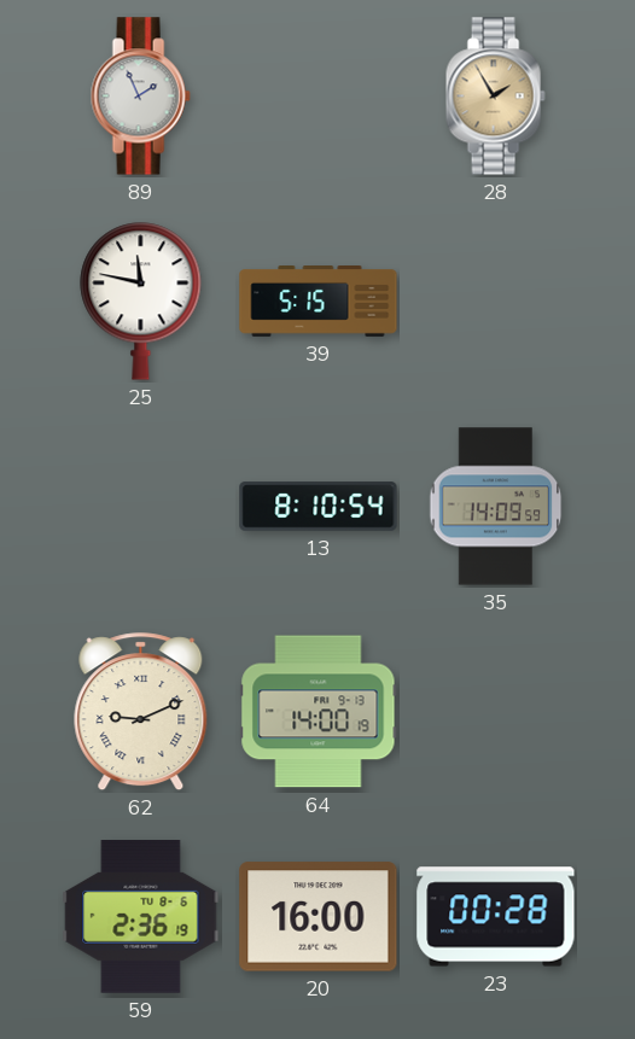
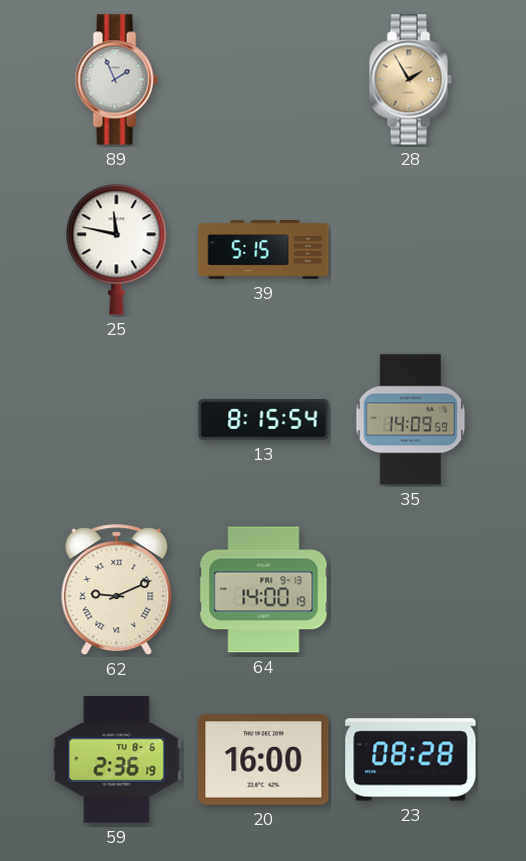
13: 8:10 -> 8:15 (264, 420)
23: 00:28 -> 08:28 (411, 760)
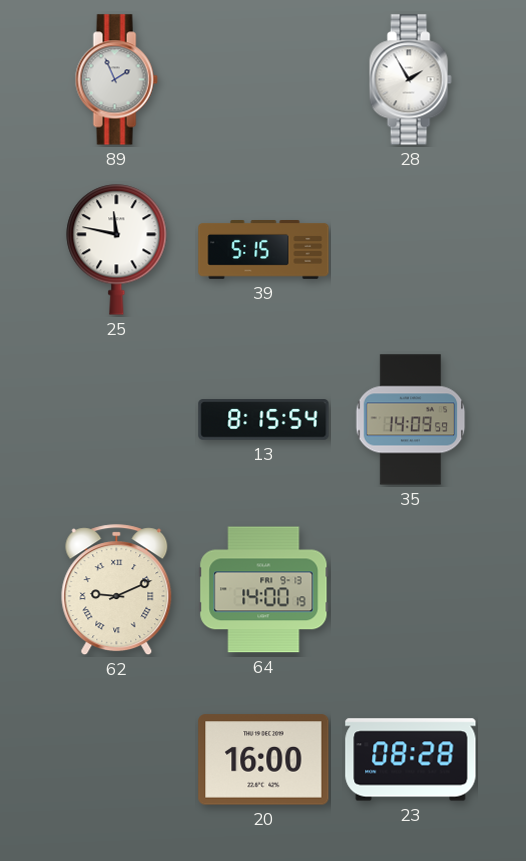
28 dial: champagne -> white (410, 80)
59: 2:36 -> none (117, 760)
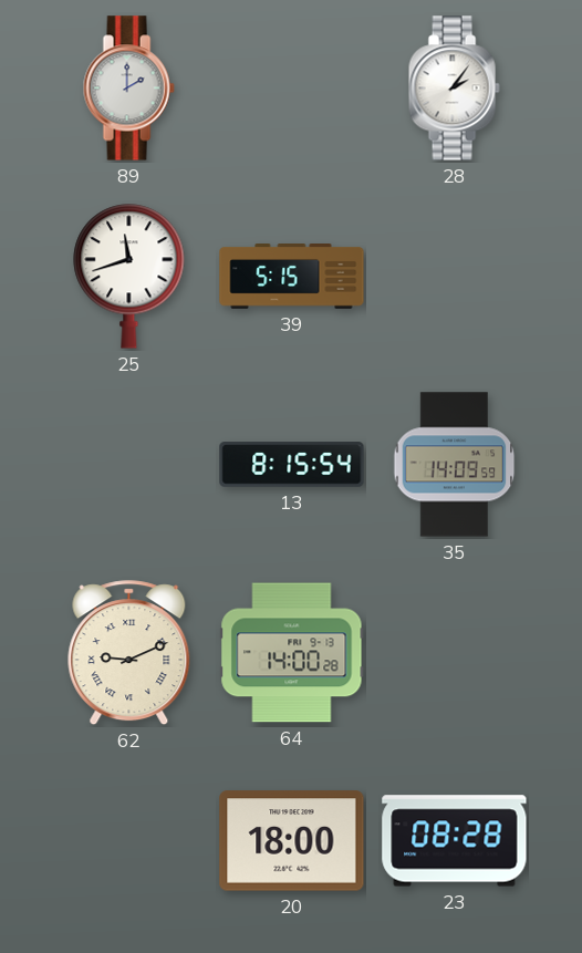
89: 1:56 -> 2:00 (128, 89)
28: 1:55 -> 2:06 (454, 89)
25: 11:47 -> 11:42 (129, 277)
64: 14:00:19 -> 14:00:28 (292, 653)
20: 16:00 -> 18:00 (292, 841)
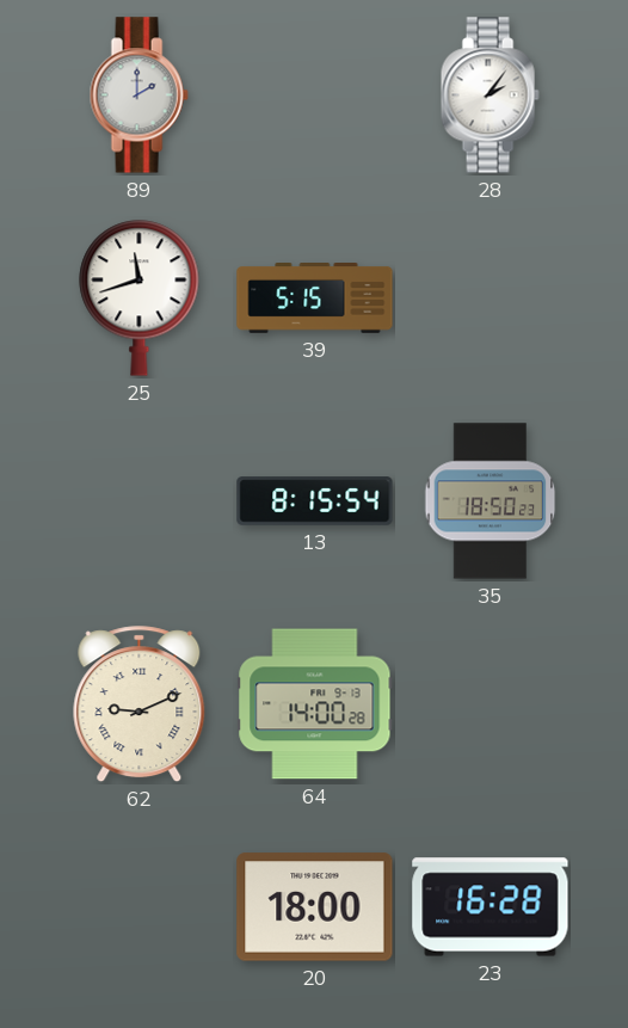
35: 14:09 -> 18:50 (491, 501)
23: 08:28 -> 16:28 (491, 907)
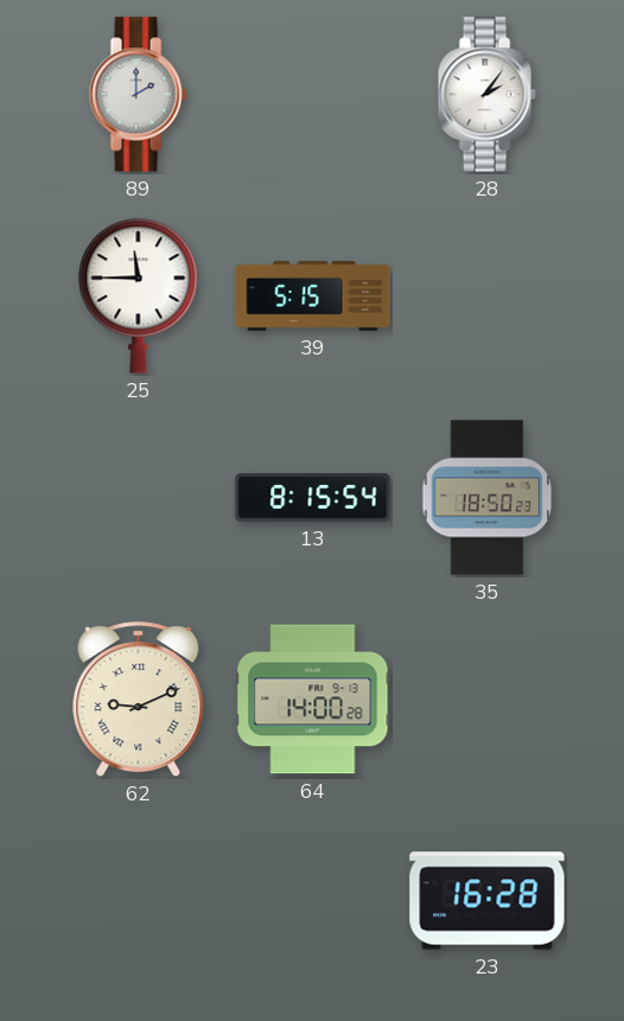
25: 11:42 -> 11:45 (139, 296)
20: 18:00 -> none (315, 907)
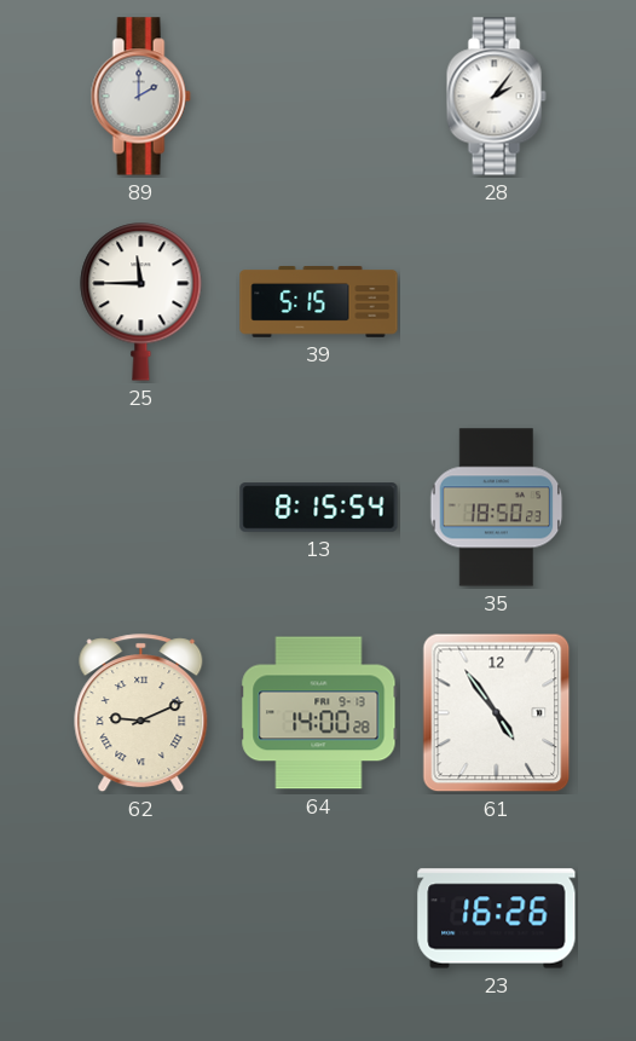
61: none -> 4:54 (497, 713)
23: 16:28 -> 16:26 (497, 919)
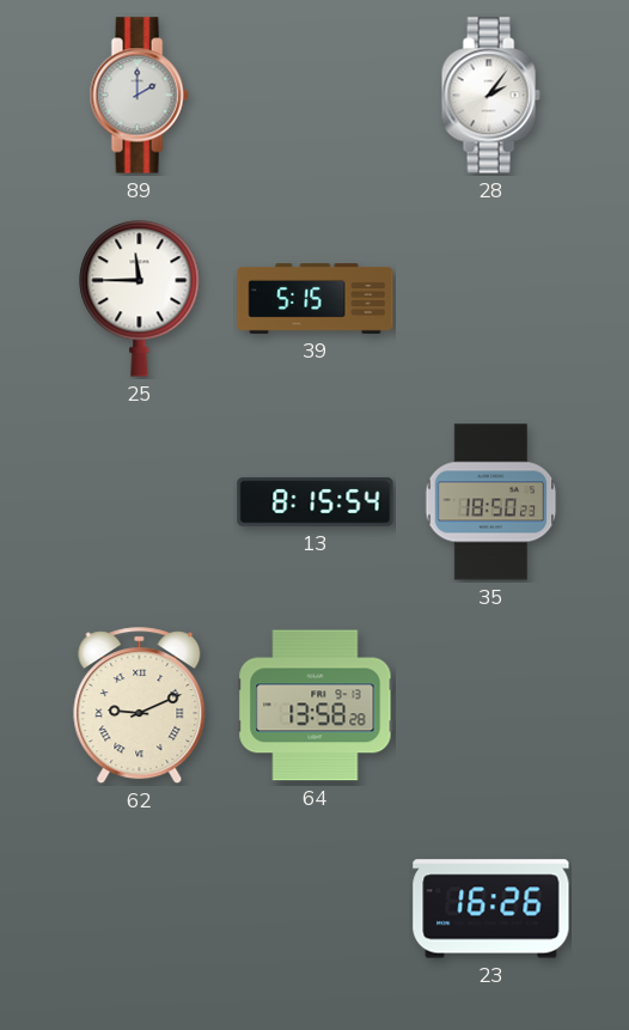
64: 14:00 -> 13:58 (316, 706)
61: 4:54 -> none (497, 713)
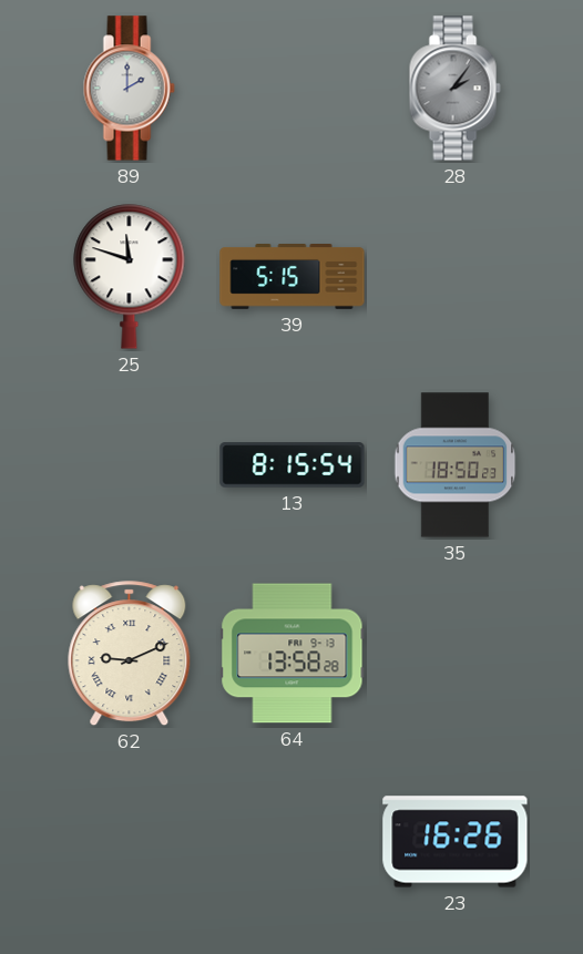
28 dial: white -> grey (454, 89)
25: 11:45 -> 11:48 (130, 277)
